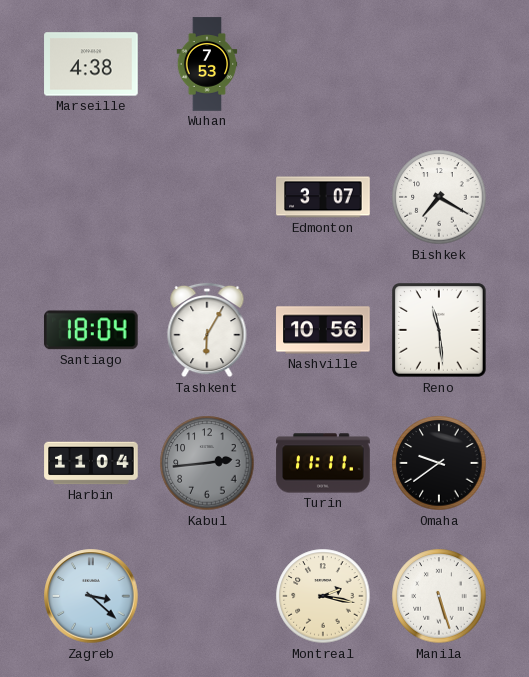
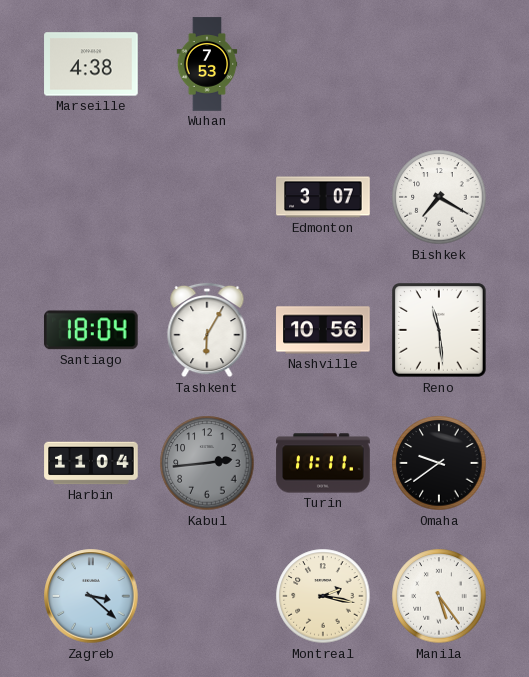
Manila: 5:27 -> 5:24 (439, 596)
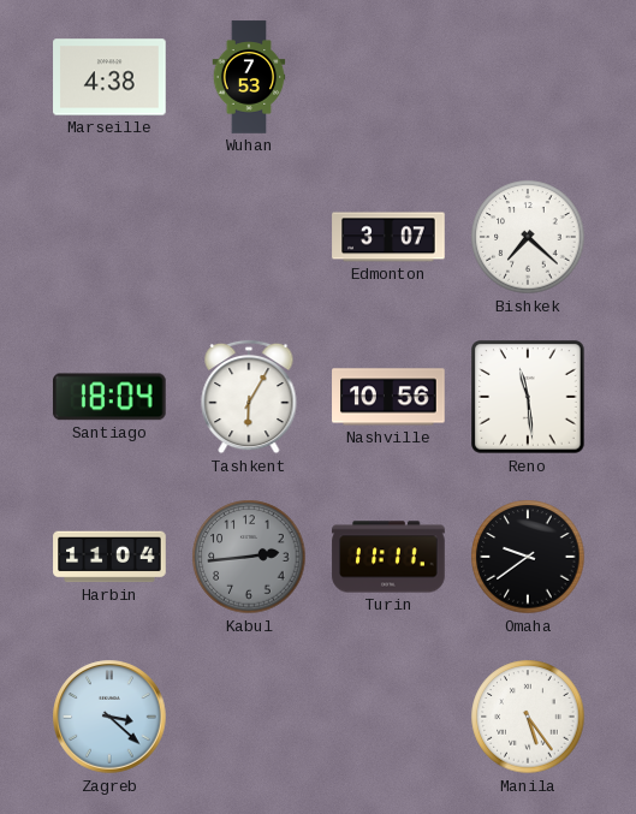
Bishkek: 7:20 -> 7:22 (528, 237)
Montreal: 2:17 -> none (323, 596)
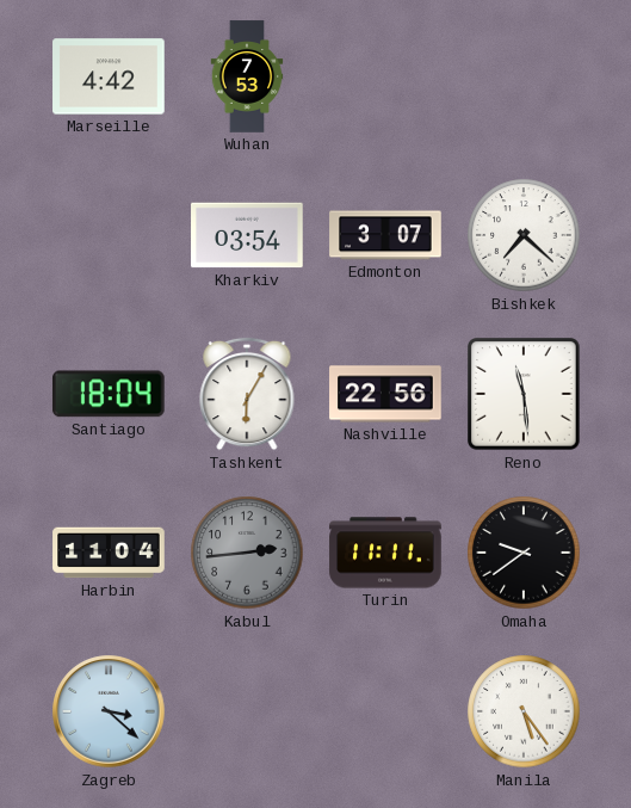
Marseille: 4:38 -> 4:42 (109, 76)
Kharkiv: none -> 03:54 (247, 235)
Nashville: 10:56 -> 22:56 (385, 394)
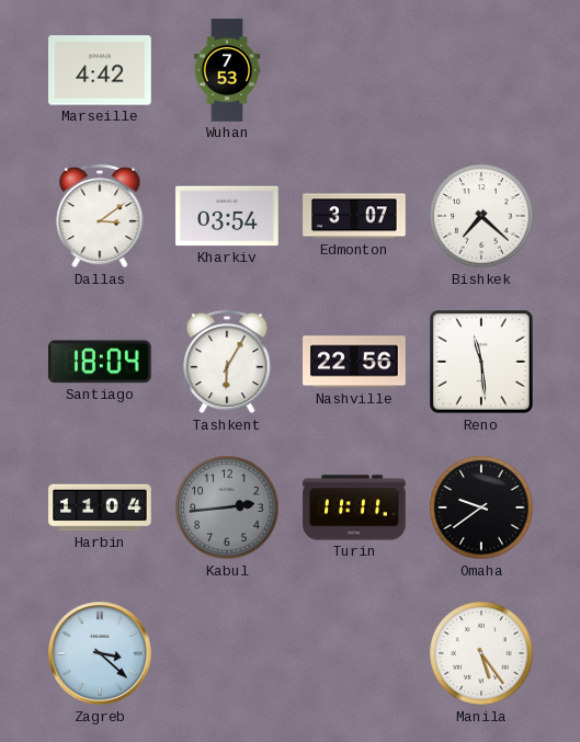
Dallas: none -> 3:09 (100, 216)
